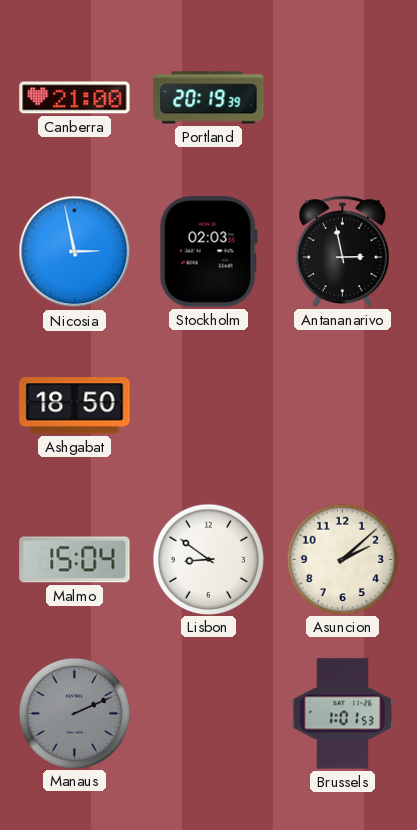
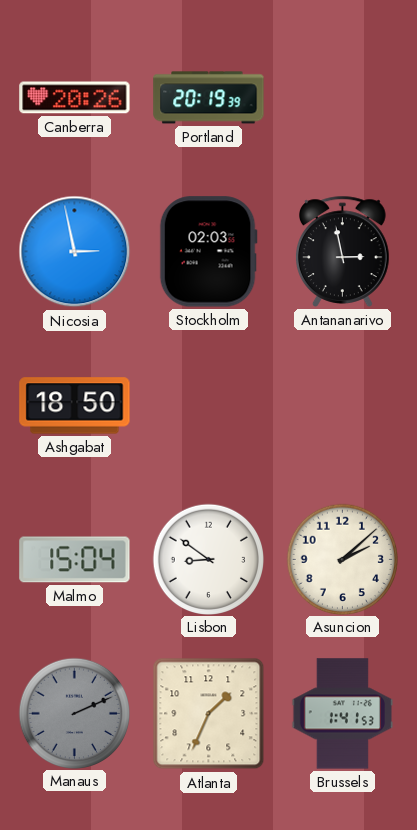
Canberra: 21:00 -> 20:26 (75, 98)
Atlanta: none -> 1:34 (209, 714)
Brussels: 1:01 -> 1:41 (342, 714)
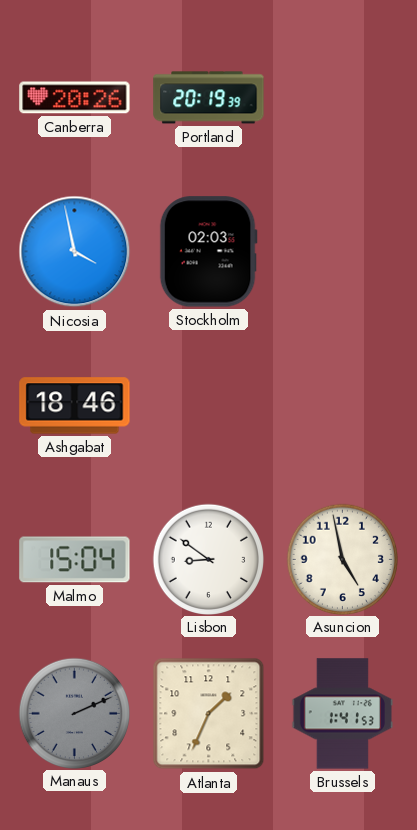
Nicosia: 2:58 -> 3:58 (75, 252)
Antananarivo: 2:58 -> none (343, 251)
Ashgabat: 18:50 -> 18:46 (75, 406)
Asuncion: 2:08 -> 4:58 (342, 559)
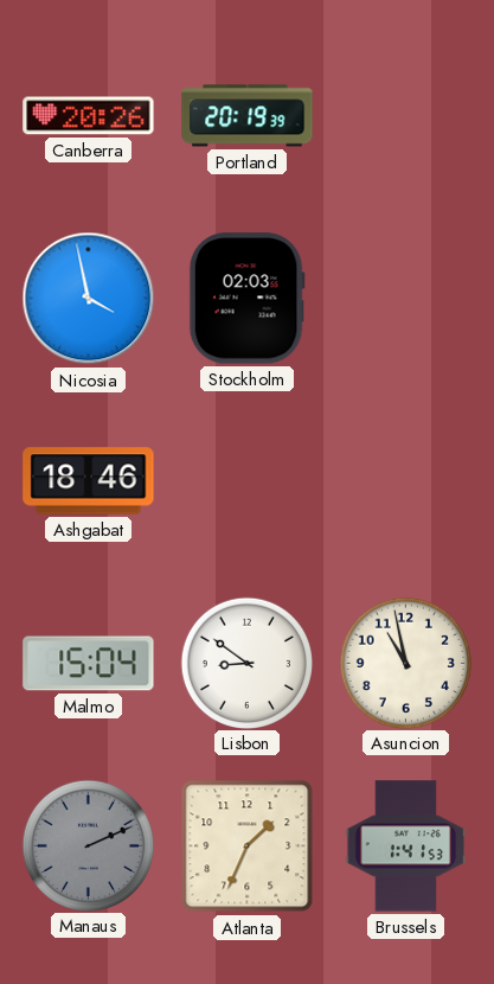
Asuncion: 4:58 -> 10:58 (405, 663)
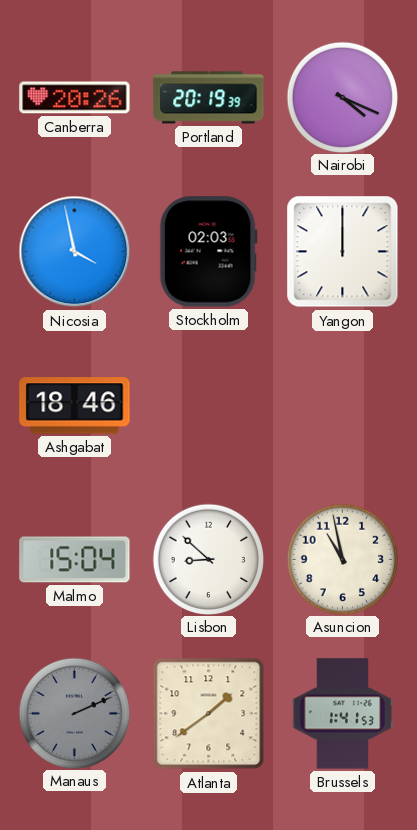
Nairobi: none -> 4:19 (342, 97)
Yangon: none -> 12:00 (343, 252)
Lisbon: 8:51 -> 8:52 (208, 559)
Atlanta: 1:34 -> 1:39 (209, 714)
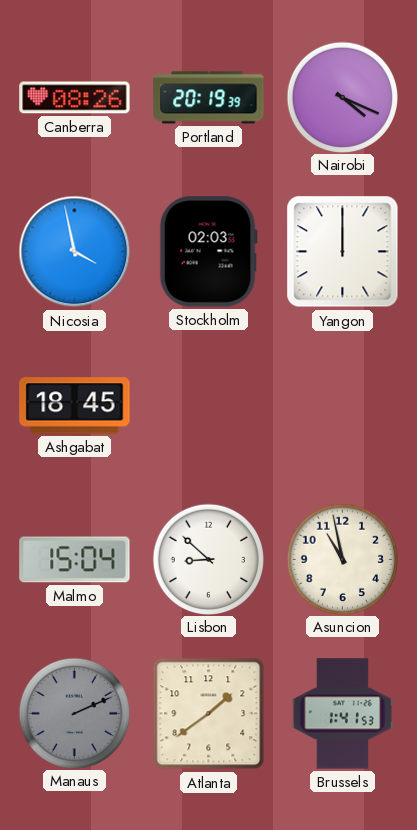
Canberra: 20:26 -> 08:26 (75, 98)
Ashgabat: 18:46 -> 18:45 (75, 406)
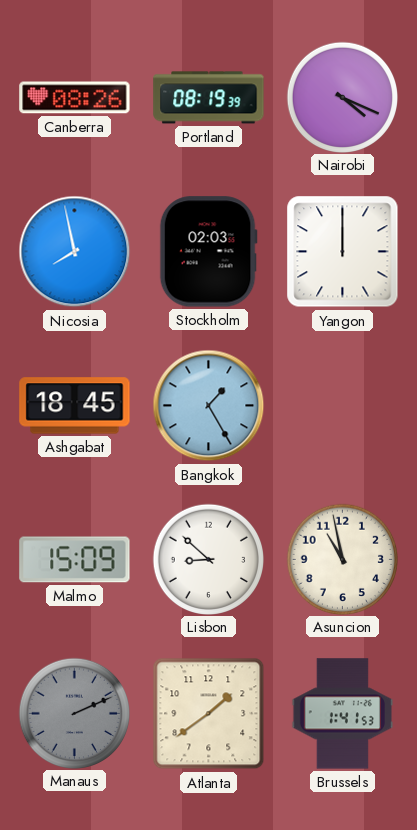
Portland: 20:19 -> 08:19 (209, 98)
Nicosia: 3:58 -> 7:58 (75, 252)
Bangkok: none -> 1:25 (209, 406)
Malmo: 15:04 -> 15:09 (75, 560)
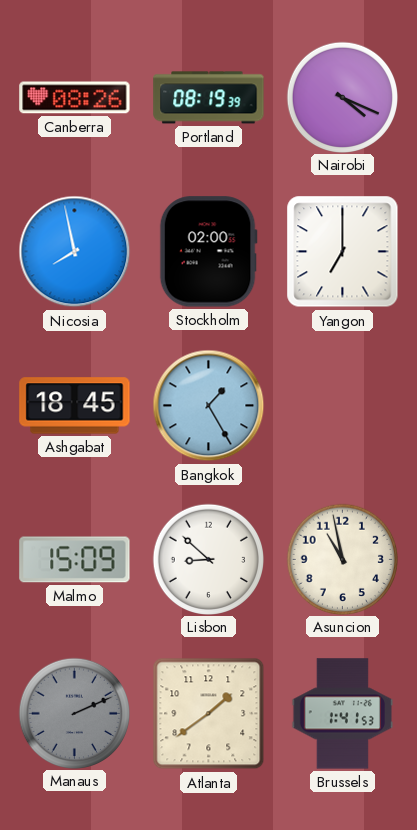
Stockholm: 02:03 -> 02:00 (208, 252)
Yangon: 12:00 -> 7:00 (343, 252)
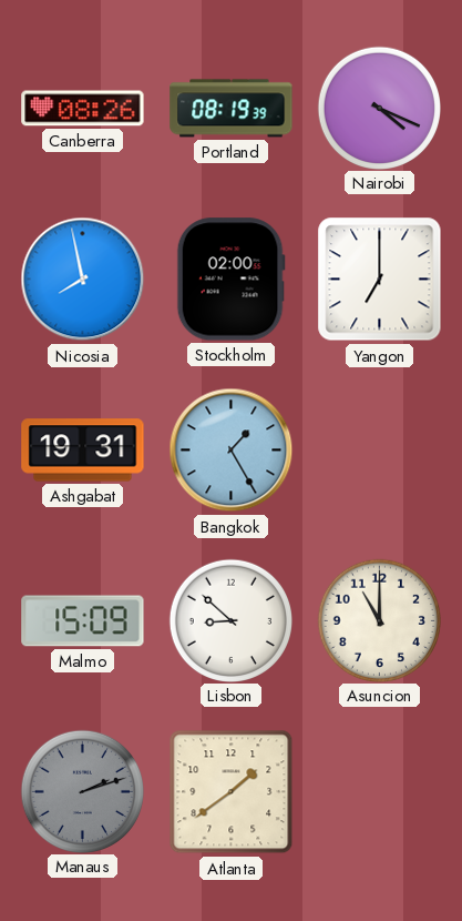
Ashgabat: 18:45 -> 19:31 (83, 451)
Asuncion: 10:58 -> 11:00 (379, 620)
Manaus: 2:11 -> 2:12 (82, 791)
Brussels: 1:41 -> none (342, 714)
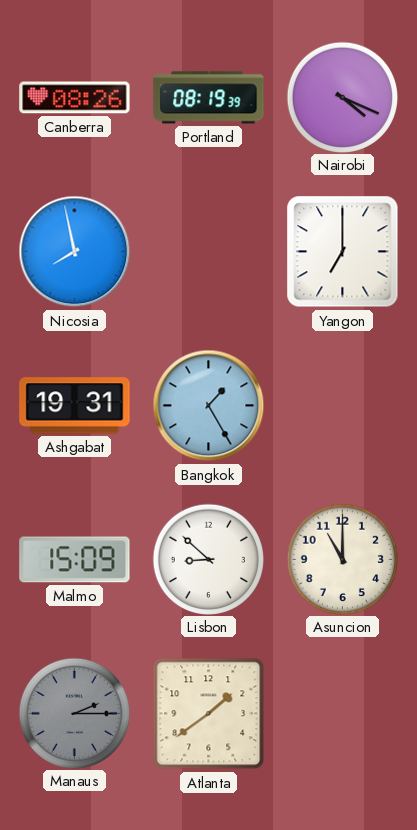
Stockholm: 02:00 -> none (230, 280)
Manaus: 2:12 -> 2:15 (74, 713)
